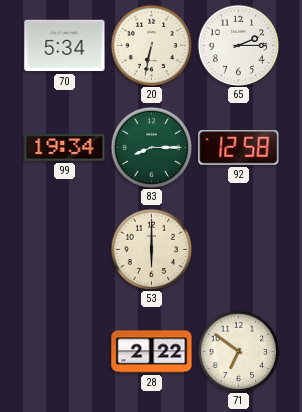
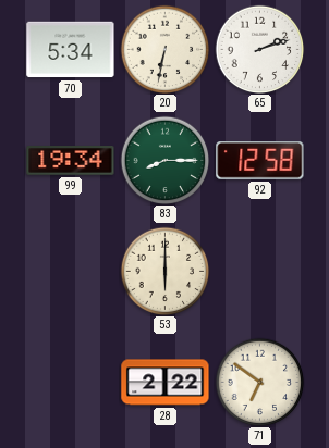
65: 2:15 -> 2:12 (259, 49)
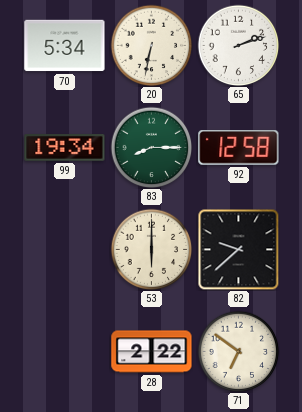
82: none -> 9:38 (238, 249)
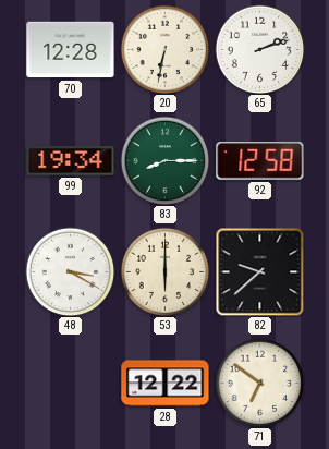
70: 5:34 -> 12:28 (71, 50)
48: none -> 3:20 (70, 271)
28: 2:22 -> 12:22 (166, 384)
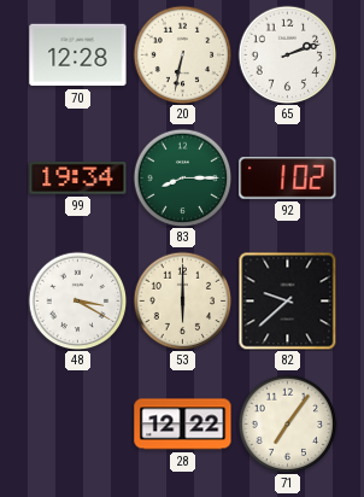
92: 12:58 -> 1:02 (288, 179)
71: 6:51 -> 7:06 (287, 423)
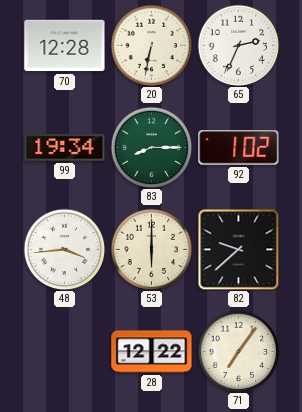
65: 2:12 -> 2:34 (238, 45)
48: 3:20 -> 3:44 (64, 249)
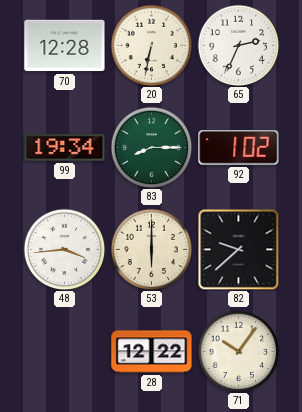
71: 7:06 -> 10:06 (238, 351)
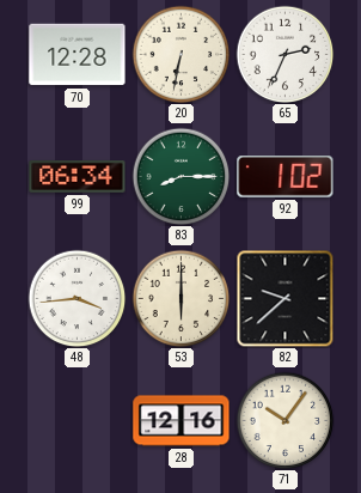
99: 19:34 -> 06:34 (78, 177)
28: 12:22 -> 12:16 (182, 421)
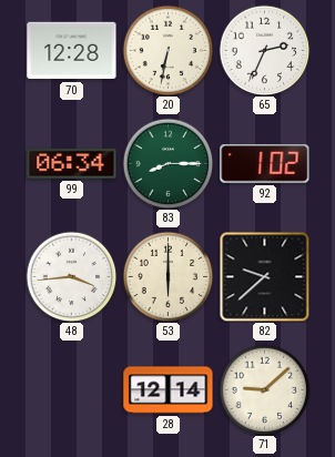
28: 12:16 -> 12:14 (169, 390)
71: 10:06 -> 9:08 (264, 389)
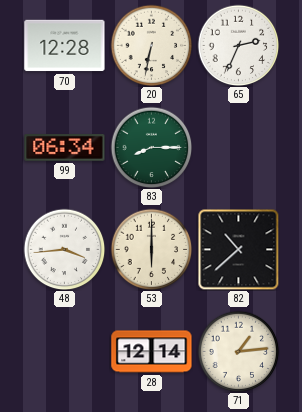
92: 1:02 -> none (265, 164)
82: 9:38 -> 10:38 (238, 249)
71: 9:08 -> 1:14 (238, 351)
